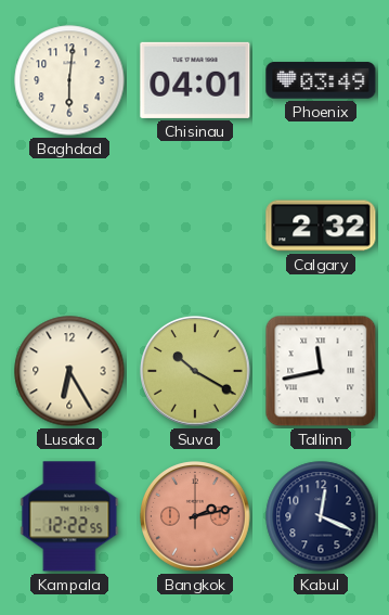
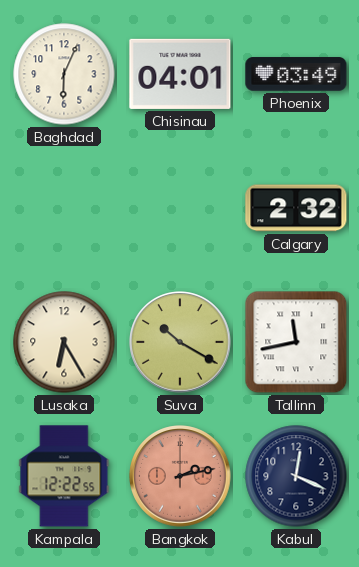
Baghdad: 6:01 -> 6:04 (64, 74)
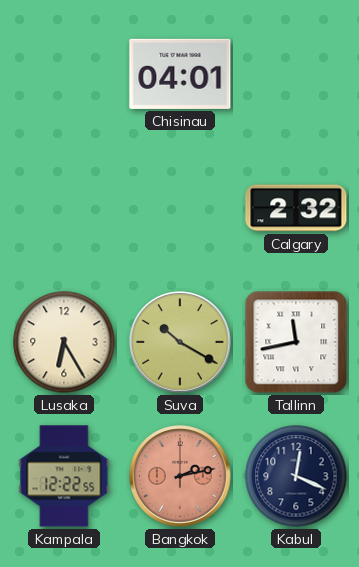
Baghdad: 6:04 -> none (64, 74)
Phoenix: 03:49 -> none (296, 74)
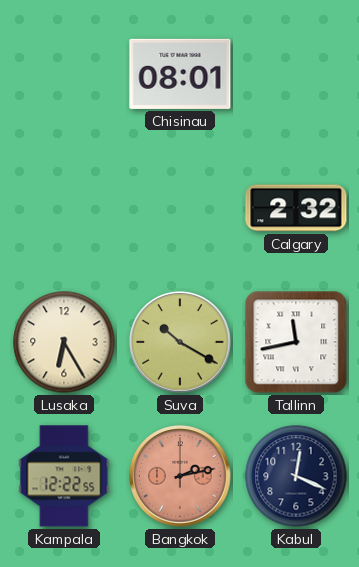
Chisinau: 04:01 -> 08:01 (180, 74)
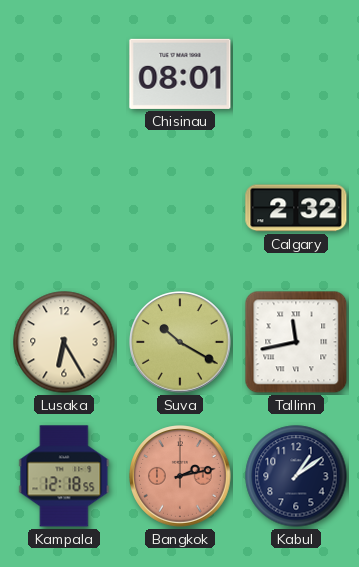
Kampala: 12:22 -> 12:18 (64, 476)
Kabul: 12:19 -> 1:09 (296, 476)
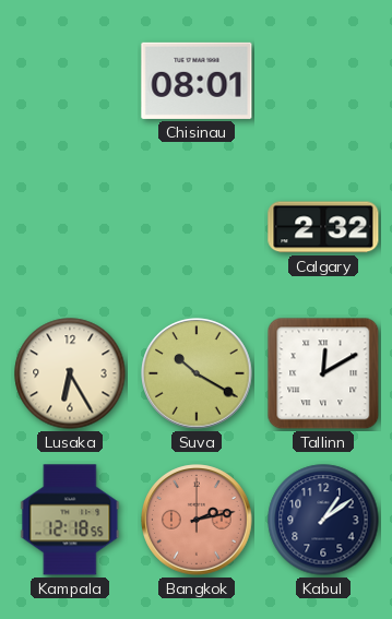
Tallinn: 11:43 -> 12:10 (323, 373)
